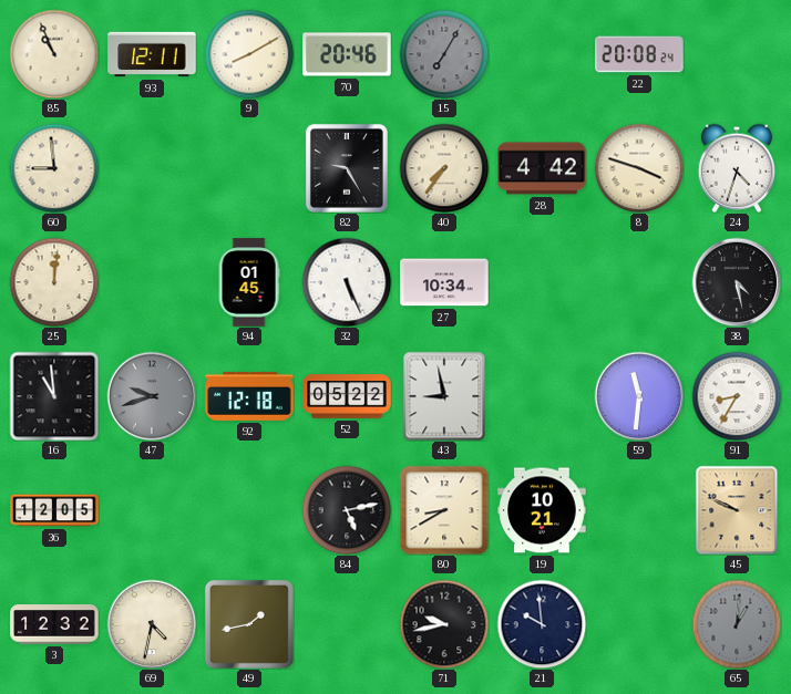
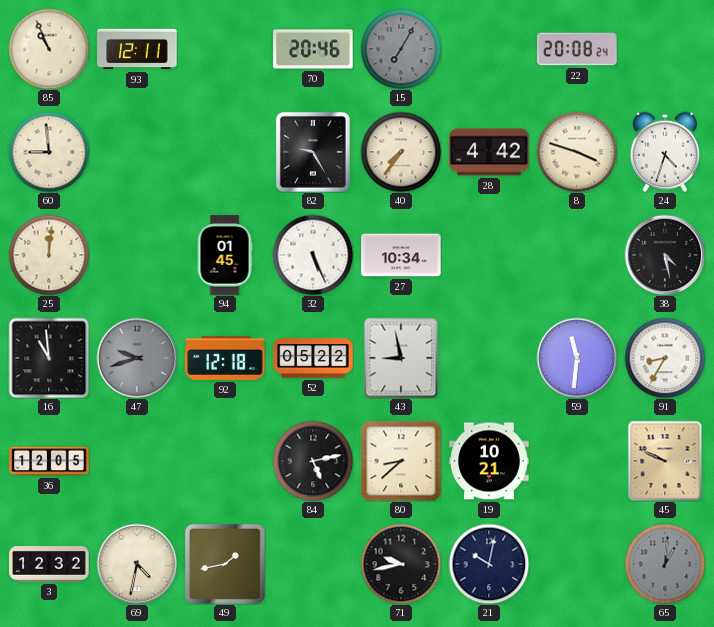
9: 8:10 -> none (249, 54)
80: 8:40 -> 8:38 (401, 461)
21: 9:59 -> 10:02 (489, 564)
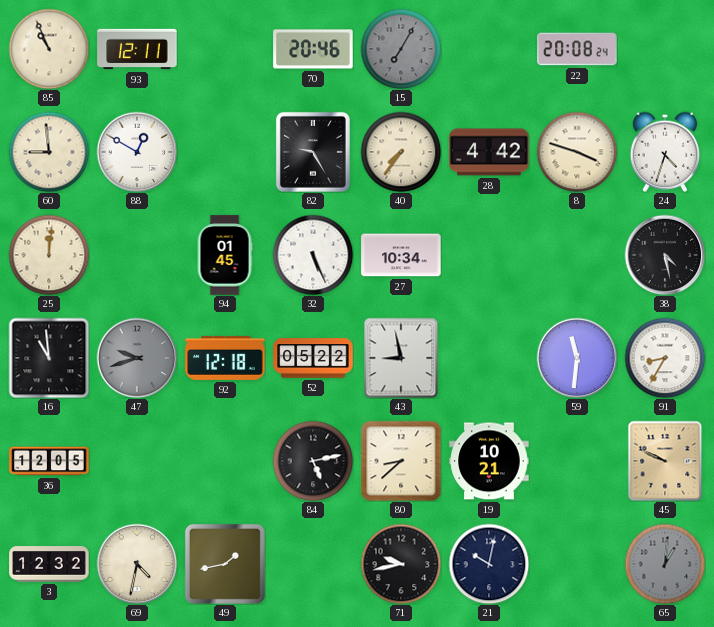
88: none -> 12:50 (137, 152)
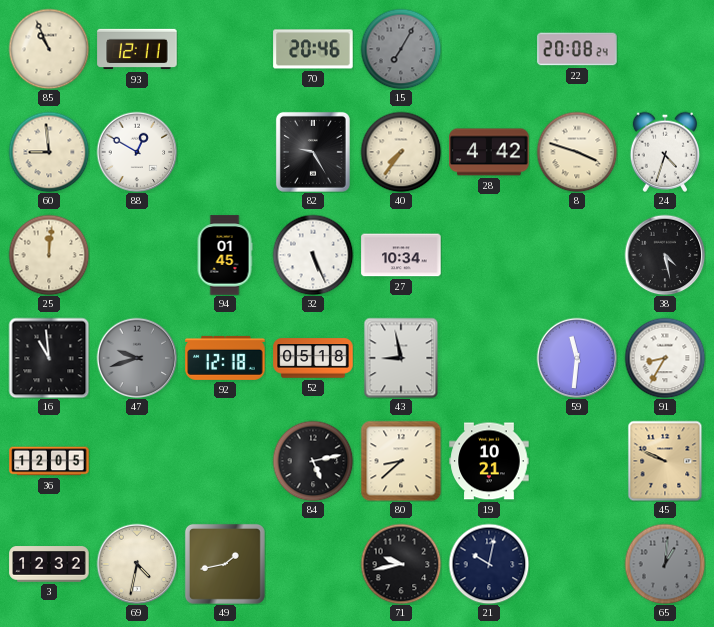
52: 05:22 -> 05:18 (313, 358)
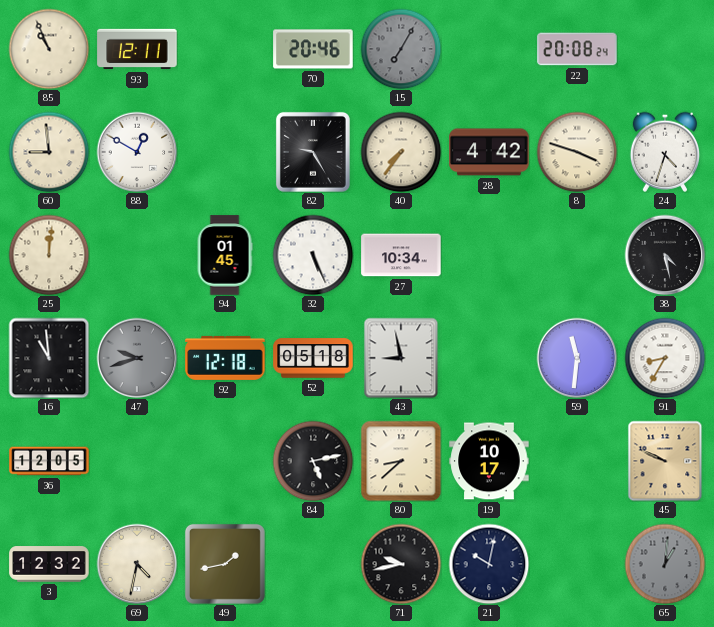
19: 10:21 -> 10:17 (489, 461)
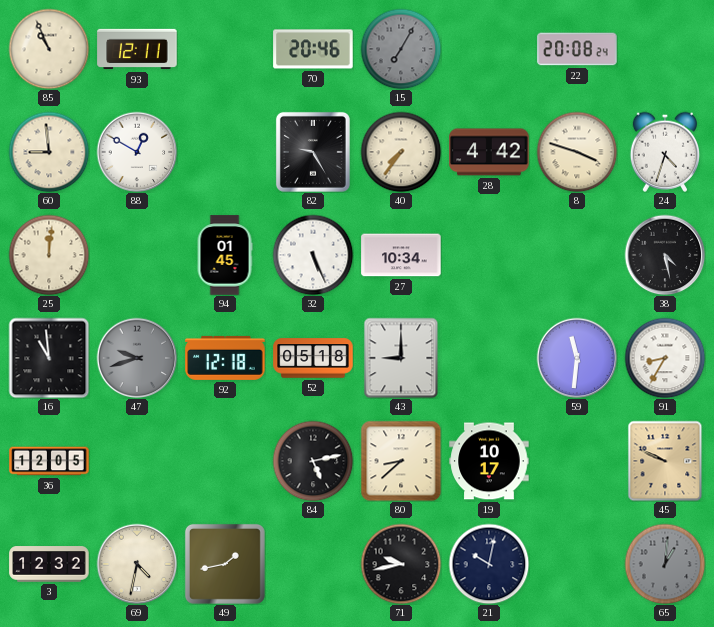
43: 8:58 -> 9:00 (401, 358)
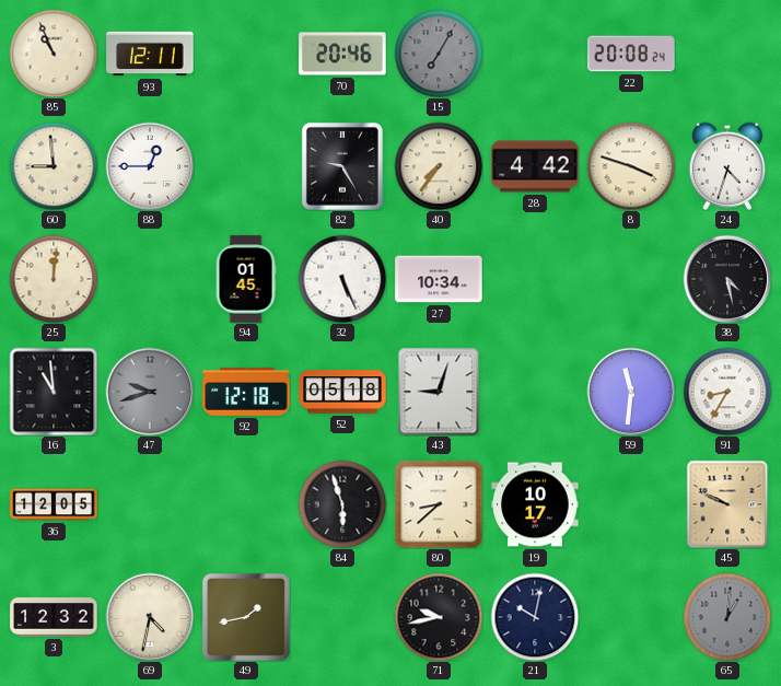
88: 12:50 -> 12:45 (150, 166)
43: 9:00 -> 9:03 (439, 392)
84: 5:13 -> 5:57 (342, 504)
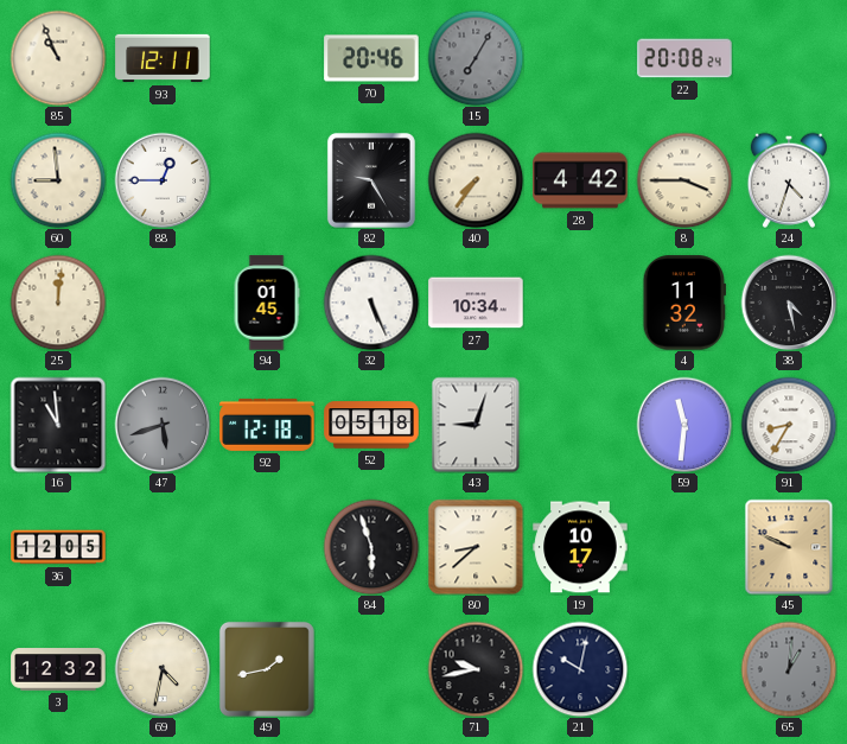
8: 3:48 -> 3:45 (684, 180)
4: none -> 11:32 (683, 303)
47: 9:42 -> 5:42 (163, 425)
